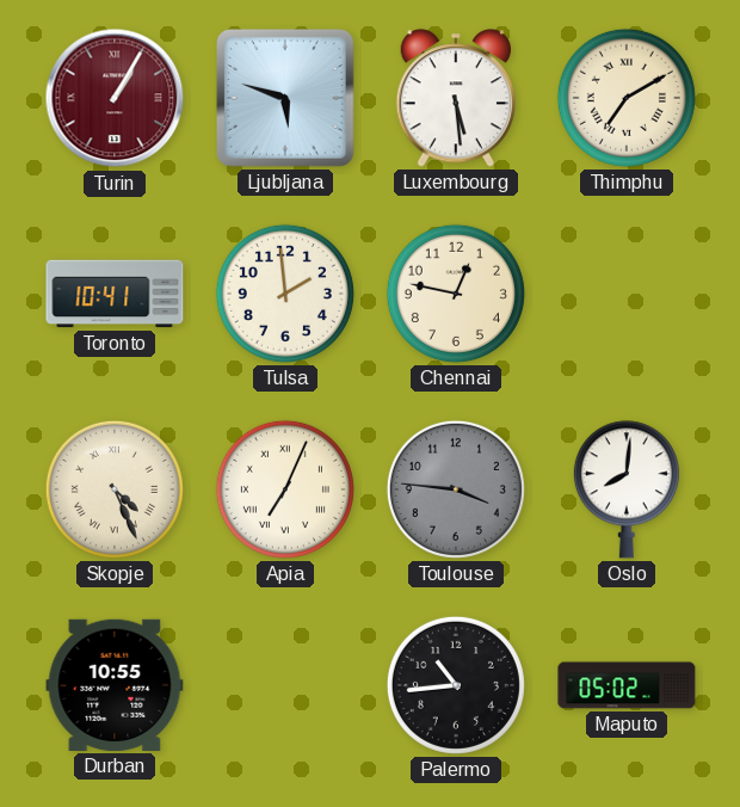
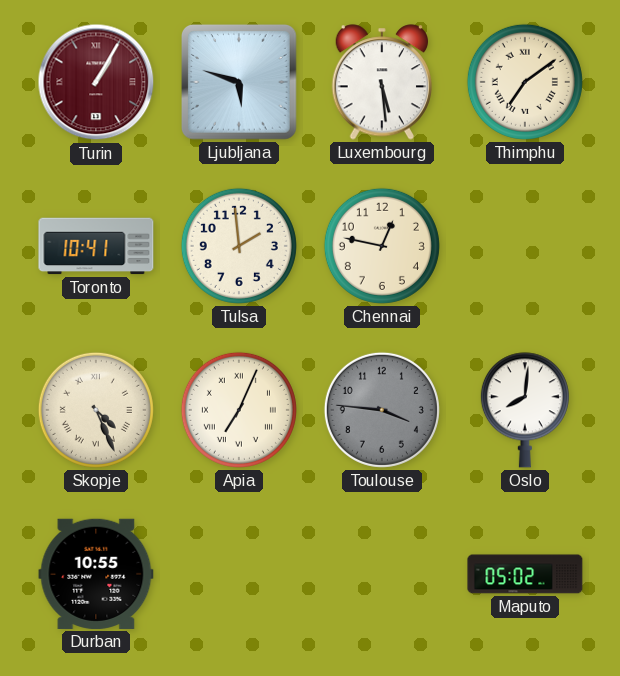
Thimphu: 7:10 -> 7:09 (525, 82)
Palermo: 10:44 -> none (456, 685)
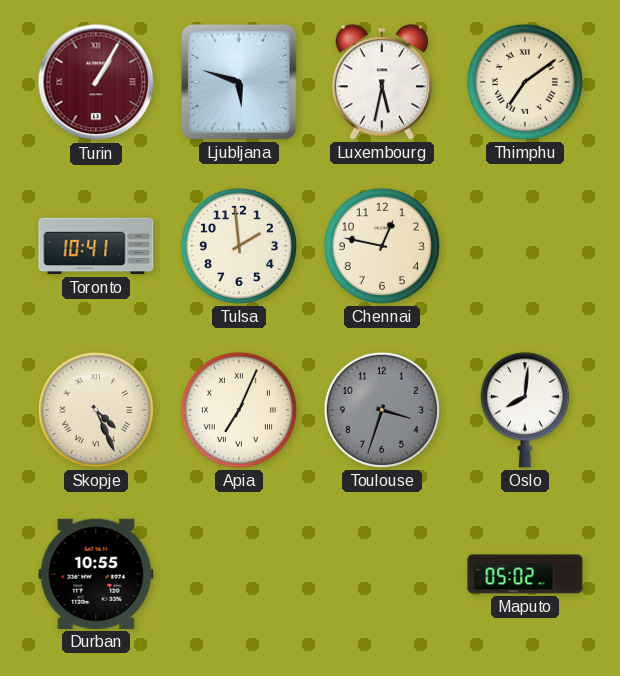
Luxembourg: 5:29 -> 5:32 (381, 82)
Toulouse: 3:46 -> 3:33 (382, 410)
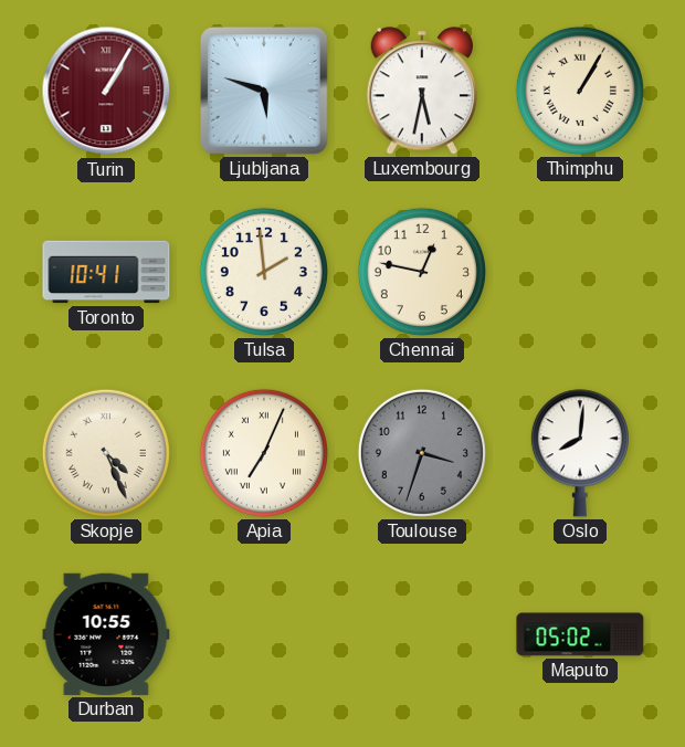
Thimphu: 7:09 -> 1:05 (580, 91)
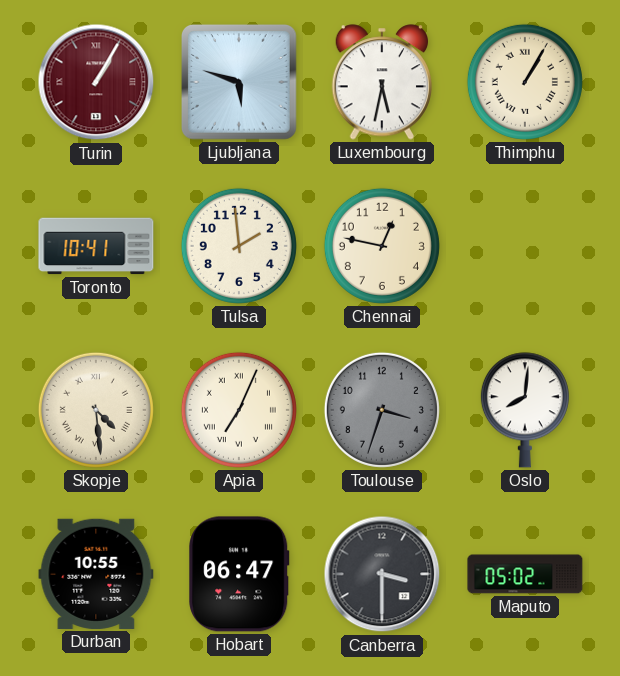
Skopje: 4:26 -> 4:29 (96, 410)
Hobart: none -> 06:47 (239, 574)
Canberra: none -> 3:30 (382, 574)
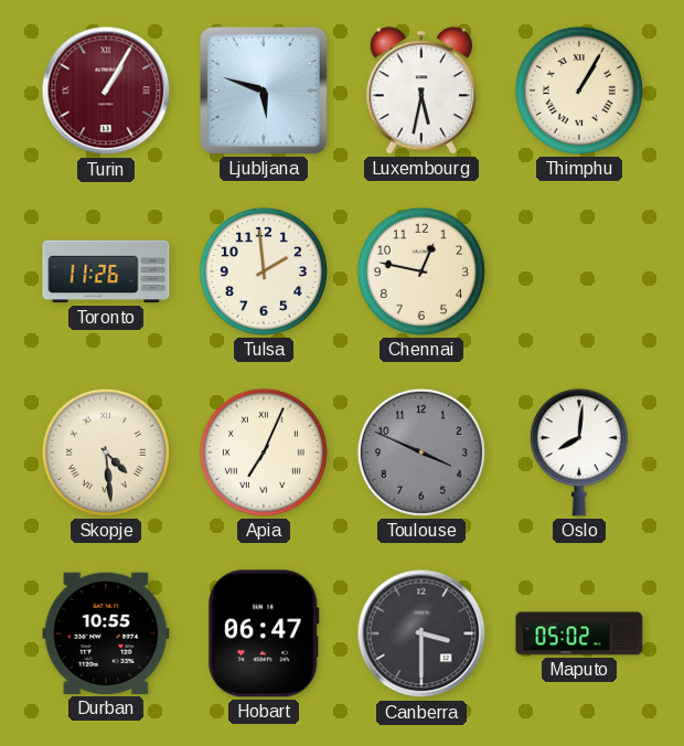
Toronto: 10:41 -> 11:26 (106, 271)
Toulouse: 3:33 -> 3:49 (421, 452)
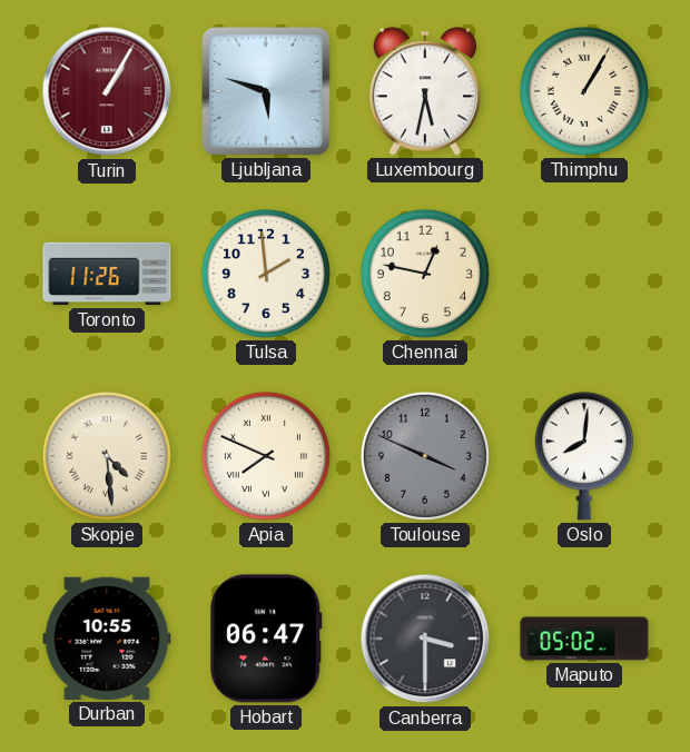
Apia: 7:04 -> 7:49 (266, 456)
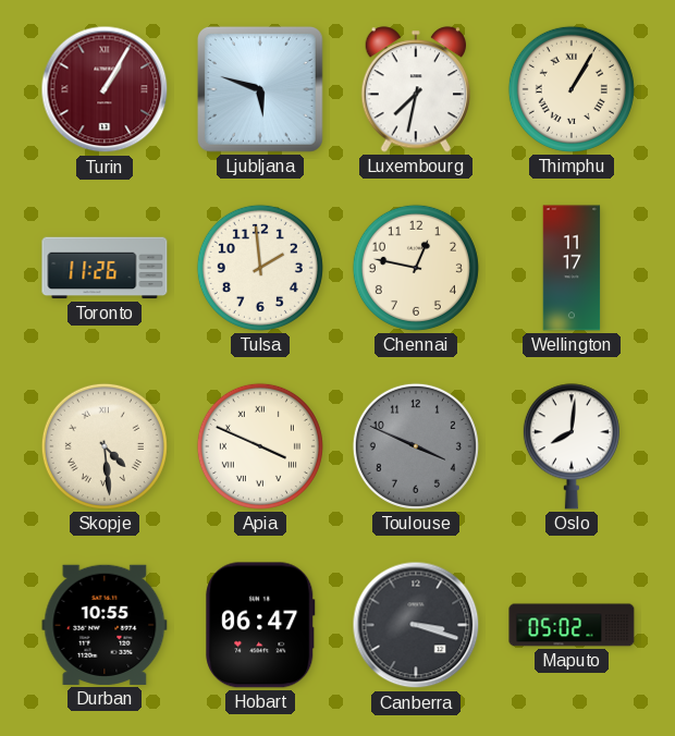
Luxembourg: 5:32 -> 7:32 (415, 89)
Wellington: none -> 11:17 (572, 268)
Apia: 7:49 -> 3:49 (260, 446)
Canberra: 3:30 -> 3:18 (416, 625)
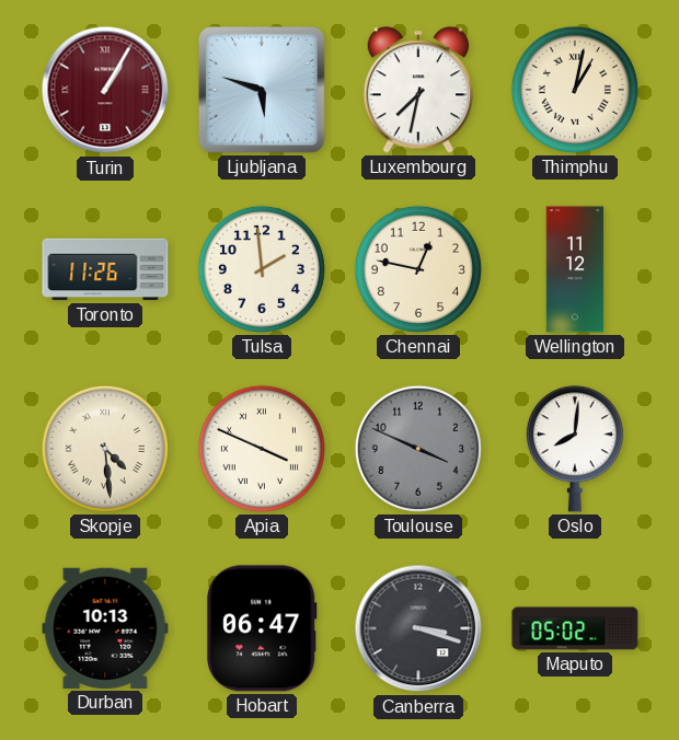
Thimphu: 1:05 -> 1:02 (575, 90)
Wellington: 11:17 -> 11:12 (575, 269)
Durban: 10:55 -> 10:13 (105, 628)
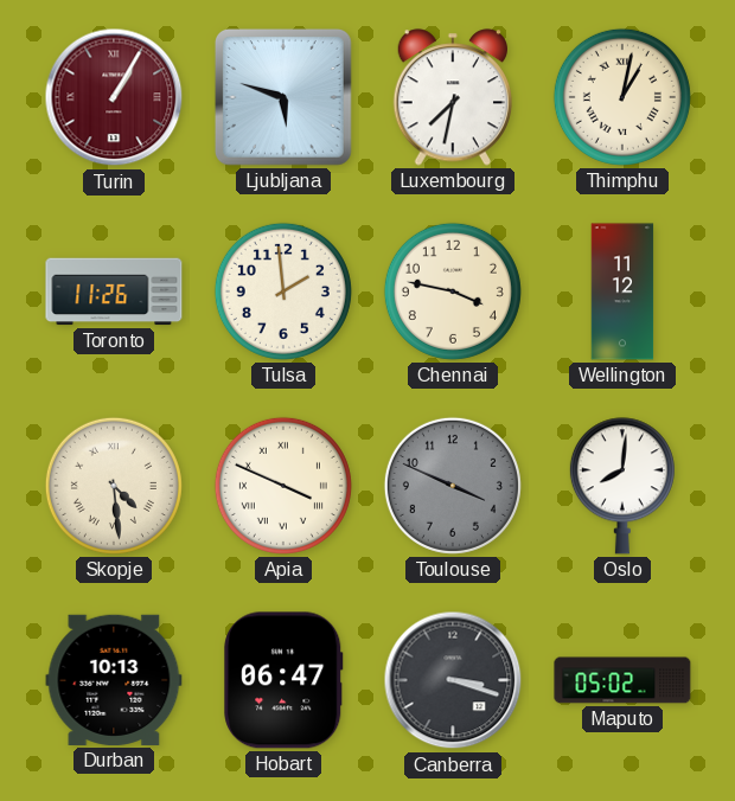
Chennai: 12:47 -> 3:47 (453, 291)
